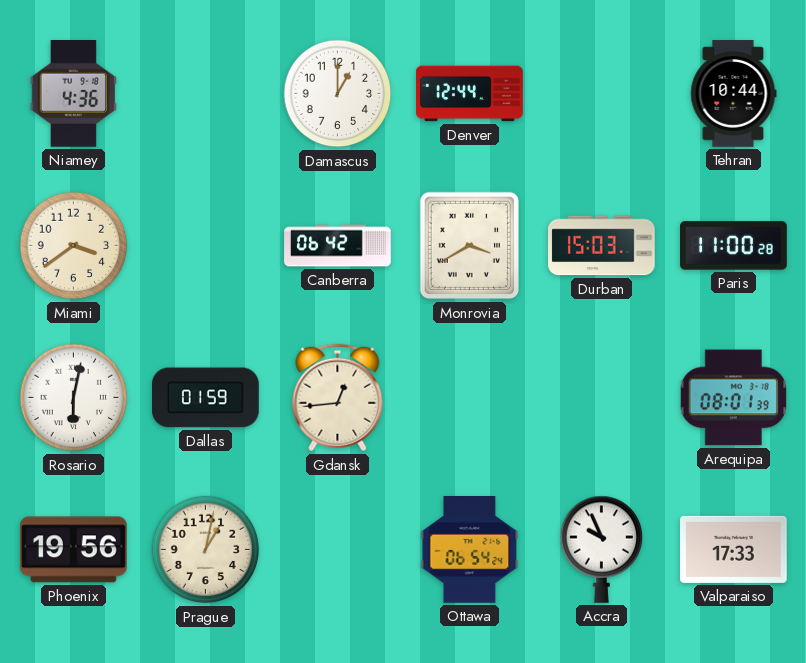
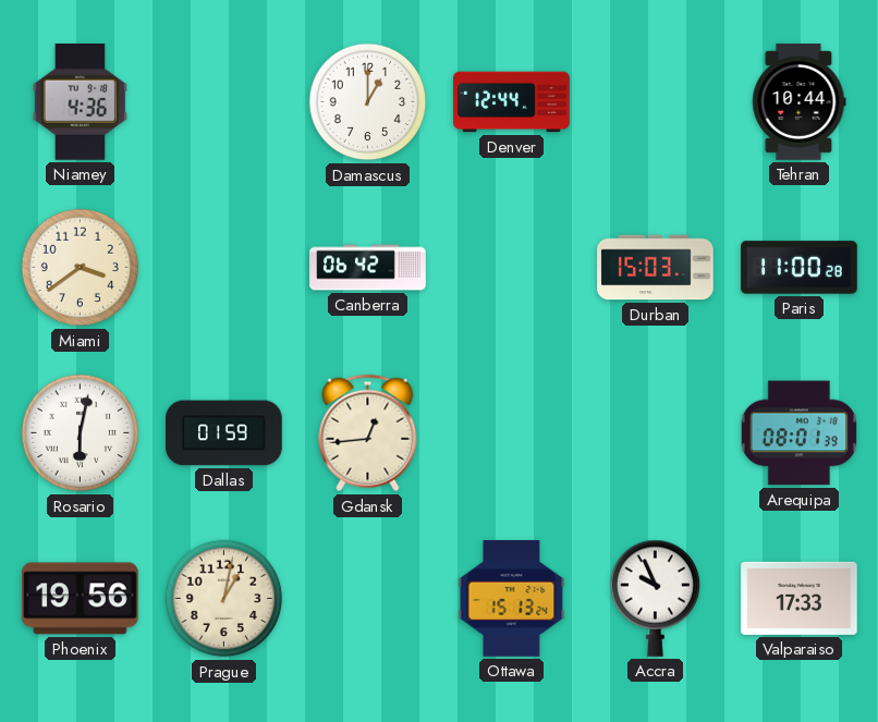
Monrovia: 3:40 -> none (470, 246)
Ottawa: 06:54 -> 15:13 (512, 599)
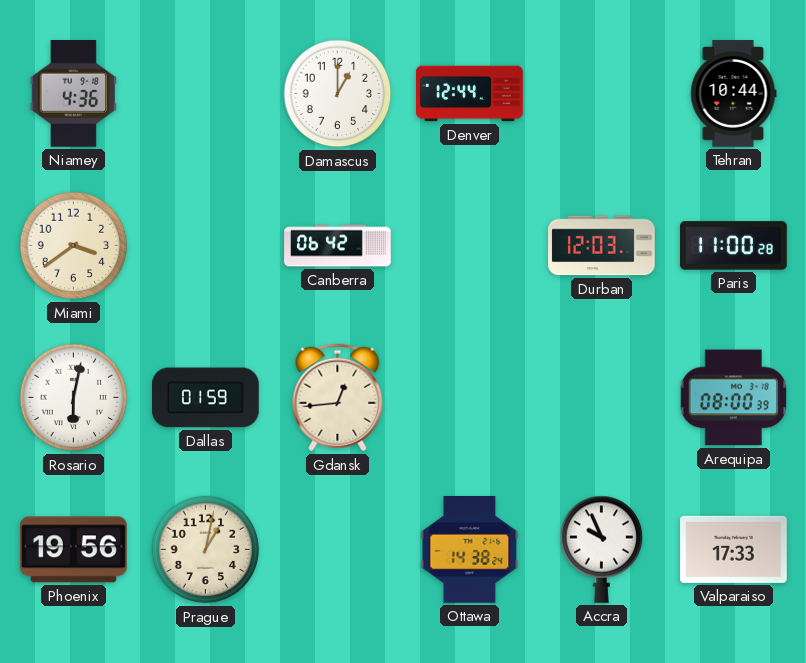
Durban: 15:03 -> 12:03 (602, 246)
Arequipa: 08:01 -> 08:00 (733, 398)
Ottawa: 15:13 -> 14:38 (470, 550)
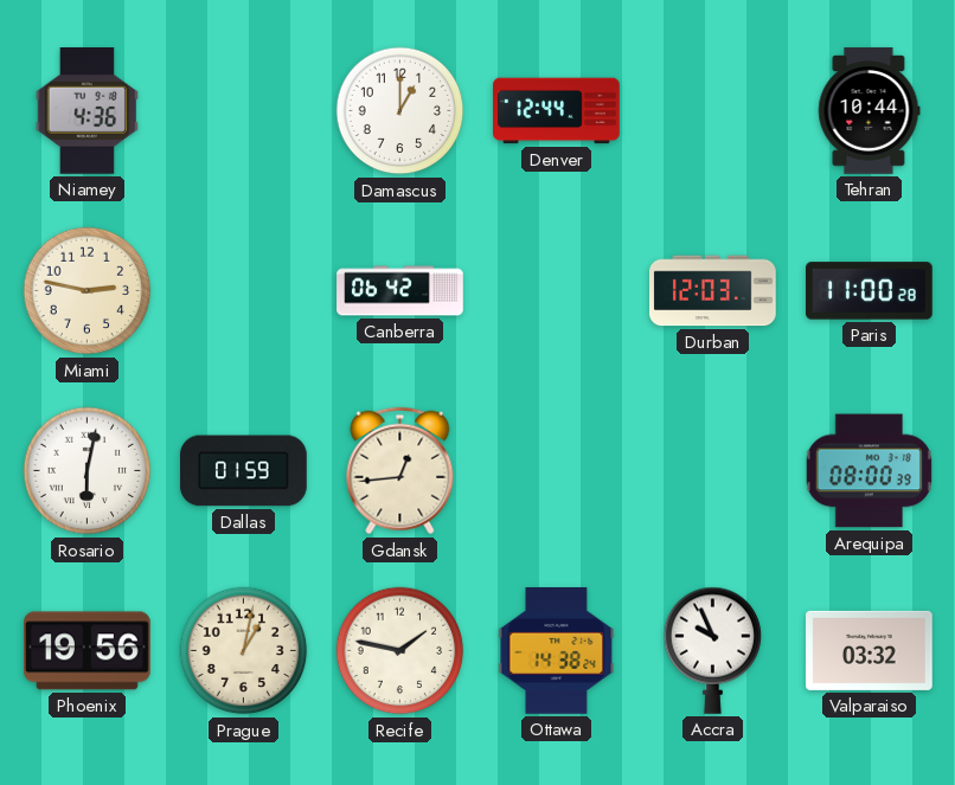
Miami: 3:39 -> 2:47 (88, 291)
Recife: none -> 1:47 (400, 651)
Valparaiso: 17:33 -> 03:32 (870, 650)
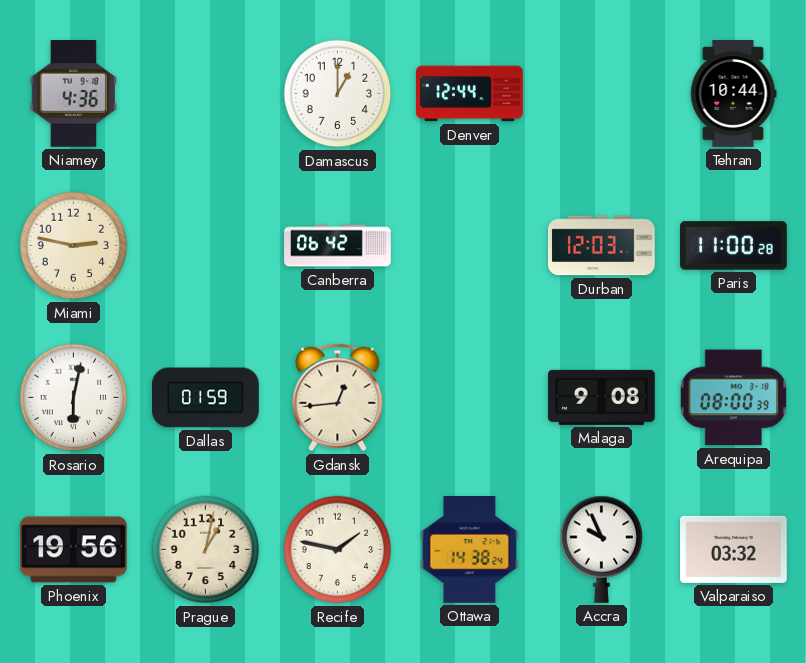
Malaga: none -> 9:08 (602, 397)
